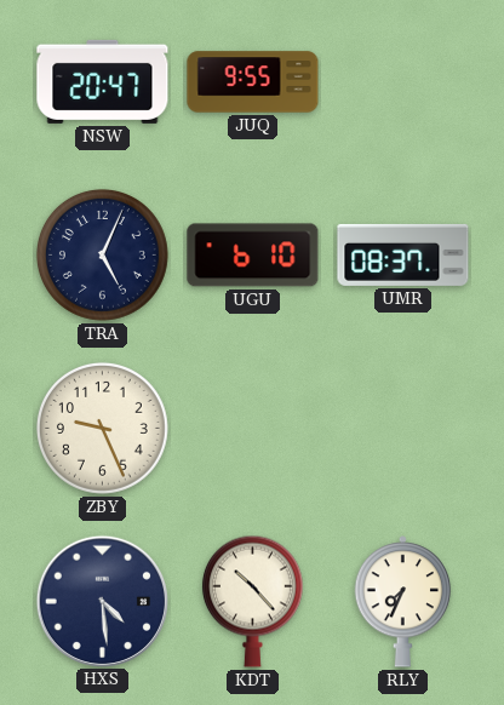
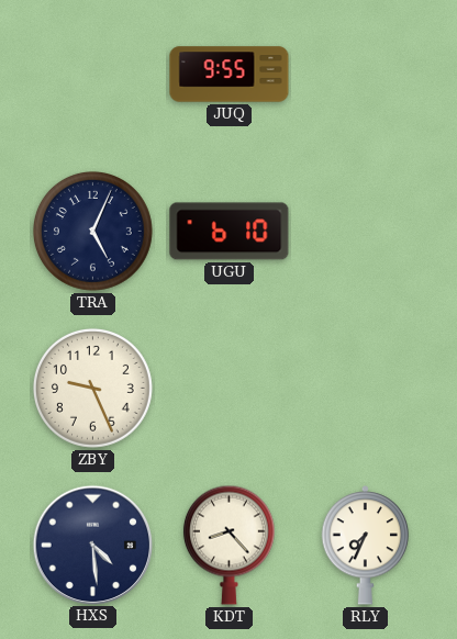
NSW: 20:47 -> none (103, 81)
UMR: 08:37 -> none (403, 254)
KDT: 10:23 -> 8:23 (228, 545)
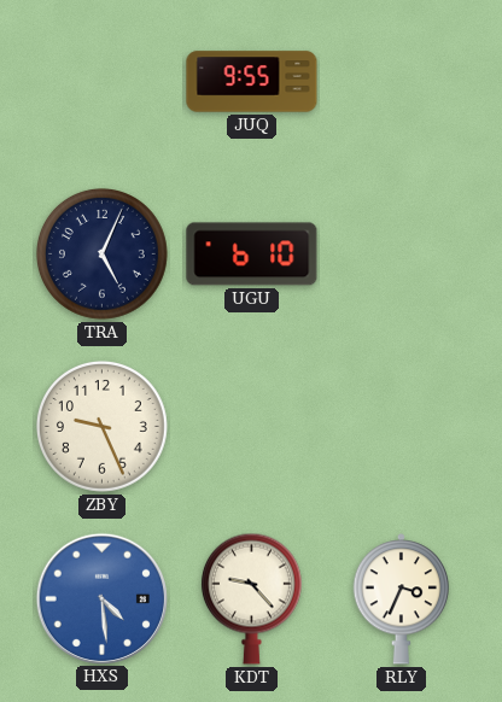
HXS dial: navy -> blue (101, 598)
KDT: 8:23 -> 9:23 (251, 598)
RLY: 7:34 -> 3:34 (402, 599)
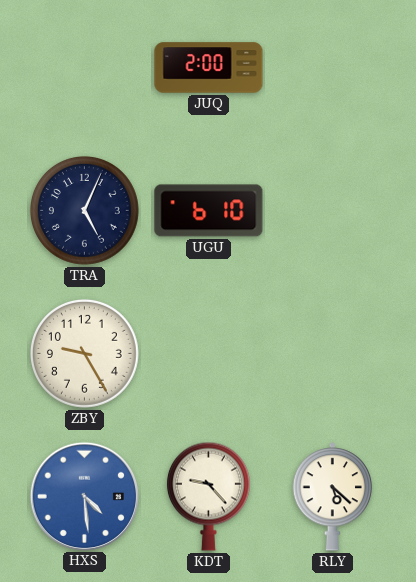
JUQ: 9:55 -> 2:00 (209, 68)
ZBY: 9:26 -> 9:25 (84, 353)
RLY: 3:34 -> 5:22 (333, 497)
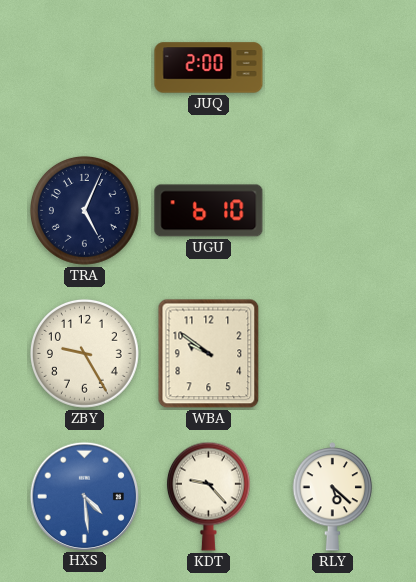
WBA: none -> 9:51 (209, 354)
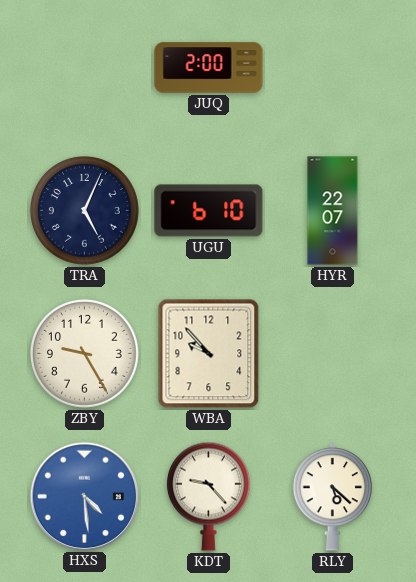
HYR: none -> 22:07 (333, 211)
WBA: 9:51 -> 9:53 (209, 354)
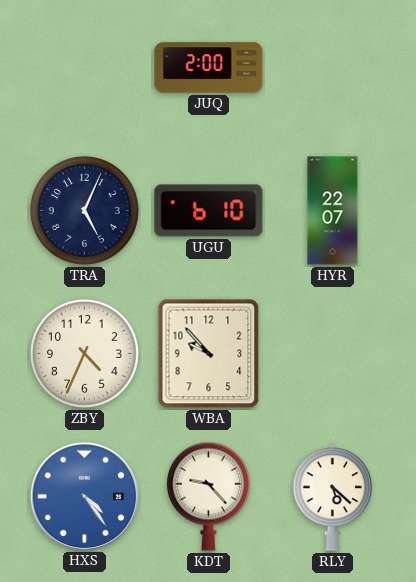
ZBY: 9:25 -> 4:34 (84, 353)
HXS: 4:29 -> 4:24 (84, 496)
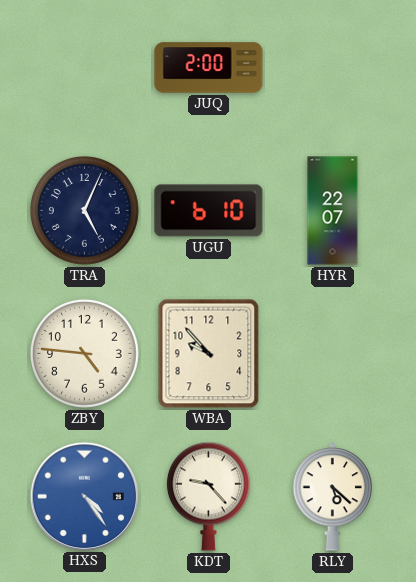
ZBY: 4:34 -> 4:46 (84, 353)
